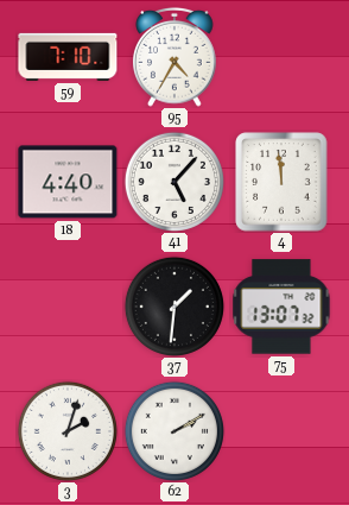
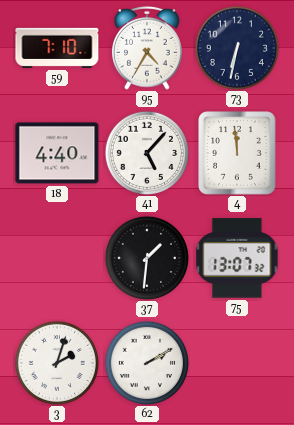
73: none -> 6:32 (237, 48)
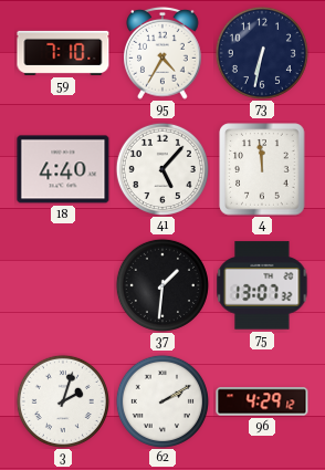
96: none -> 4:29 (262, 401)
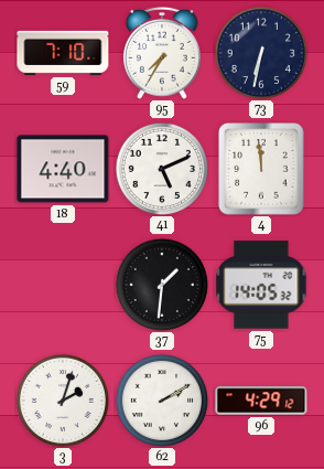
95: 4:35 -> 7:35 (163, 53)
41: 5:07 -> 5:11 (162, 169)
75: 13:07 -> 14:05 (261, 285)
